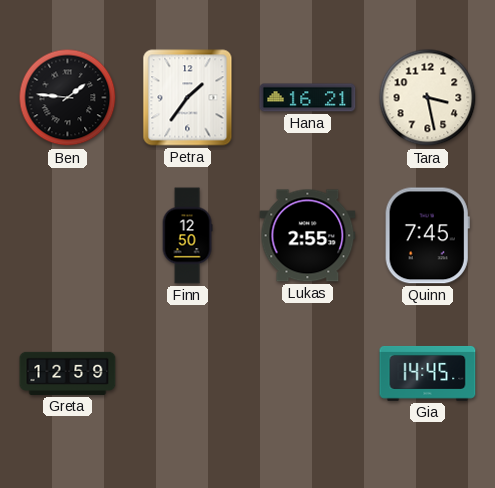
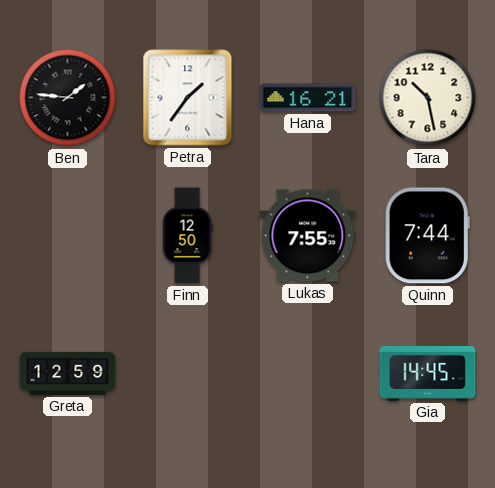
Tara: 3:28 -> 10:28 (428, 98)
Lukas: 2:55 -> 7:55 (308, 236)
Quinn: 7:45 -> 7:44 (427, 236)
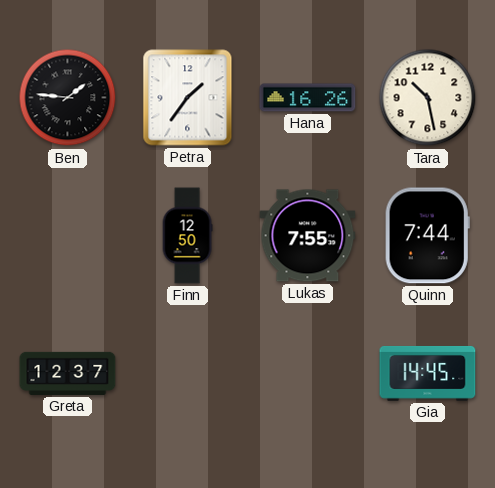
Hana: 16:21 -> 16:26 (308, 98)
Greta: 12:59 -> 12:37 (68, 373)
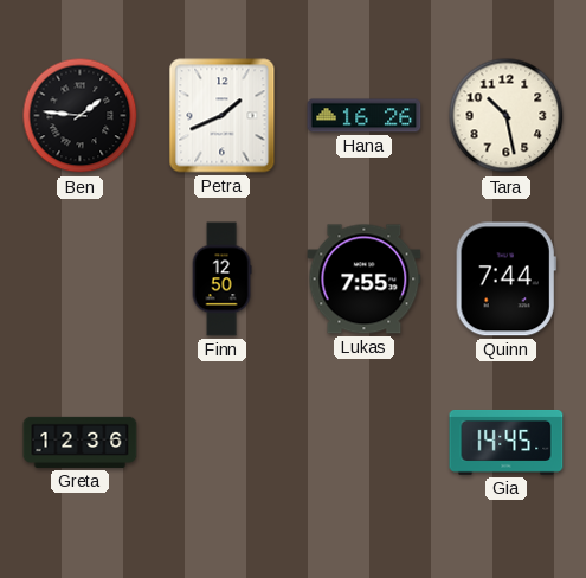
Petra: 1:36 -> 1:41 (223, 116)
Greta: 12:37 -> 12:36 (81, 442)
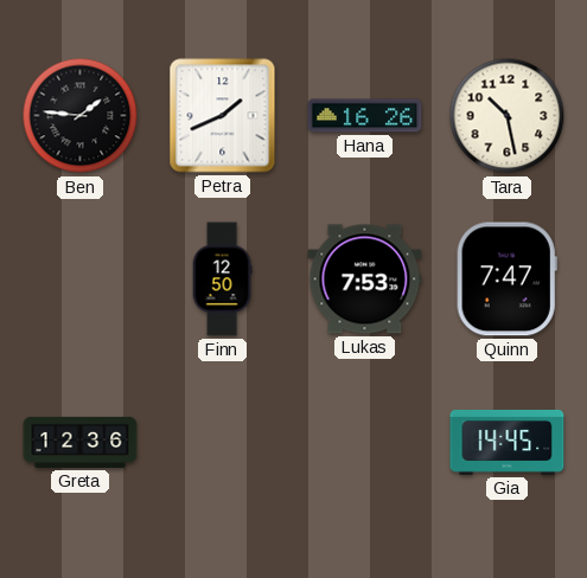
Lukas: 7:55 -> 7:53 (365, 280)
Quinn: 7:44 -> 7:47 (506, 280)
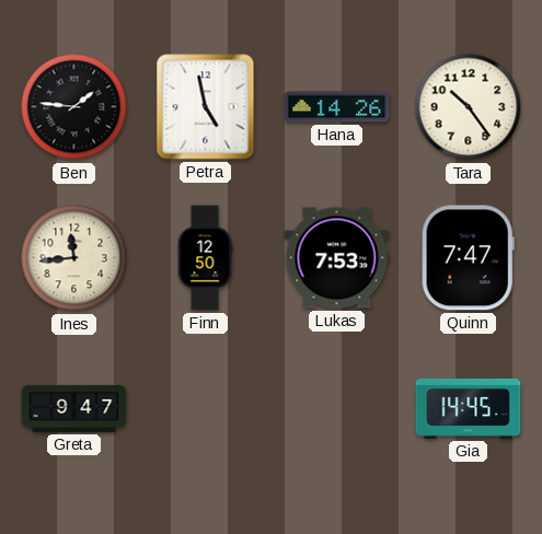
Petra: 1:41 -> 4:58 (206, 107)
Hana: 16:26 -> 14:26 (337, 107)
Tara: 10:28 -> 10:24 (469, 107)
Ines: none -> 11:44 (74, 258)
Greta: 12:36 -> 9:47 (74, 408)
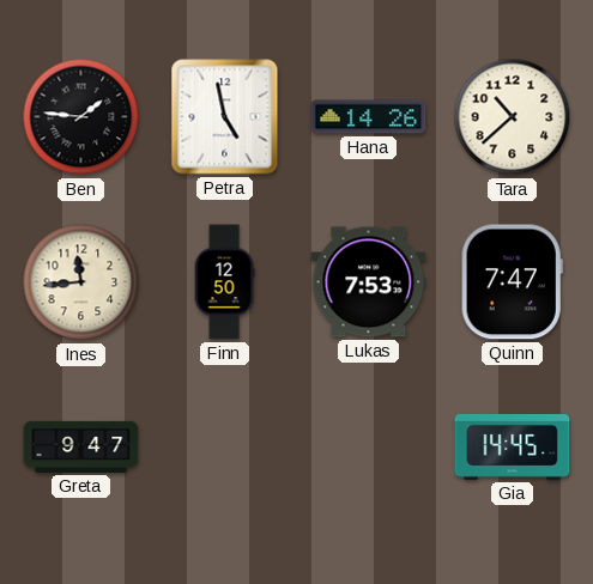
Tara: 10:24 -> 10:38 (513, 117)
